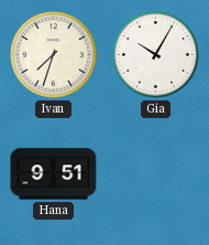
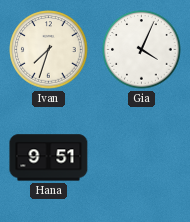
Gia: 10:05 -> 4:04 (142, 50)
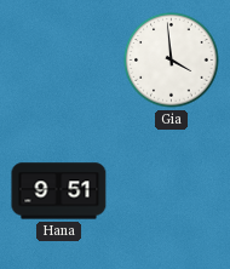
Ivan: 7:33 -> none (49, 50)
Gia: 4:04 -> 3:59 (172, 61)
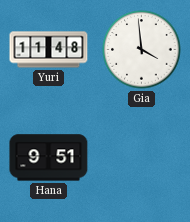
Yuri: none -> 11:48 (49, 50)
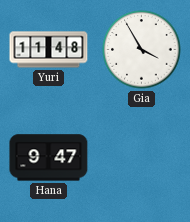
Gia: 3:59 -> 3:55 (142, 50)
Hana: 9:51 -> 9:47 (49, 158)
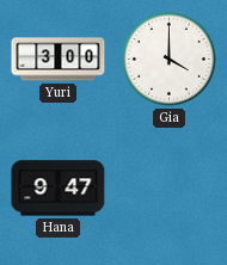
Yuri: 11:48 -> 3:00 (59, 60)
Gia: 3:55 -> 4:00 (170, 60)
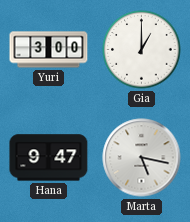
Gia: 4:00 -> 1:00 (142, 50)
Marta: none -> 5:17 (142, 158)
